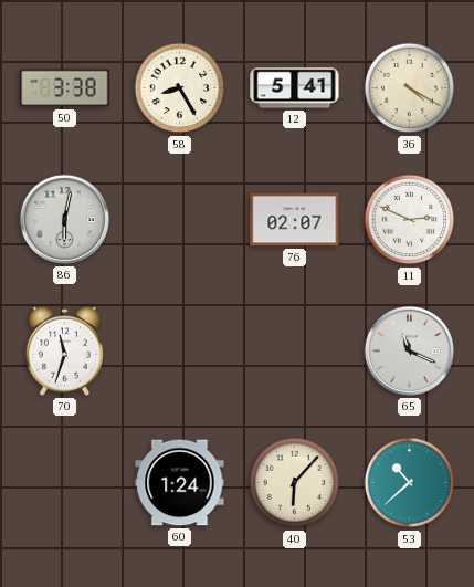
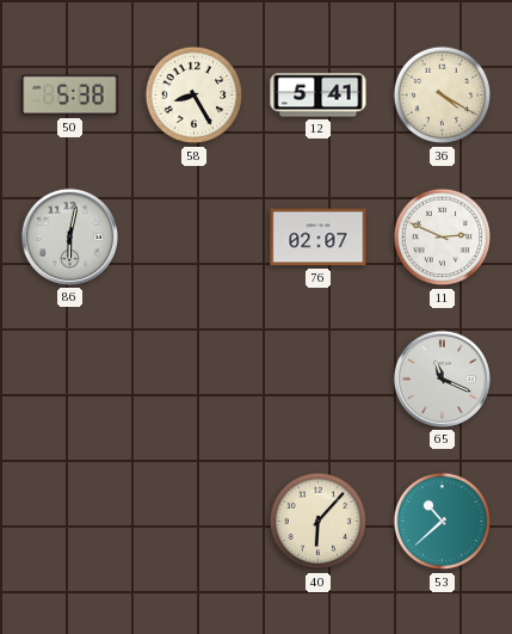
50: 3:38 -> 5:38 (70, 96)
70: 11:33 -> none (64, 350)
60: 1:24 -> none (180, 483)
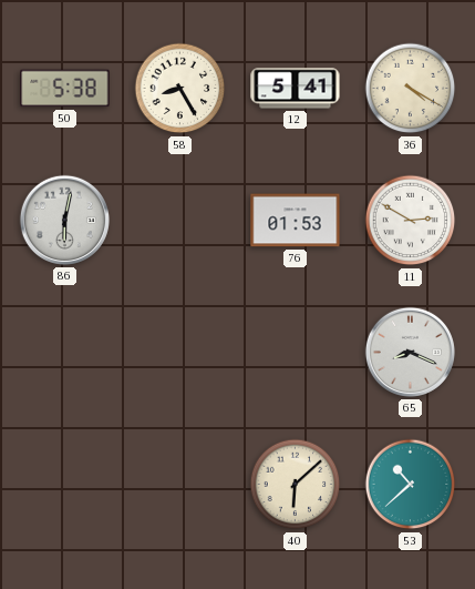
76: 02:07 -> 01:53 (296, 221)
11: 2:49 -> 2:50 (411, 221)
65: 11:19 -> 8:19 (410, 352)
40: 6:07 -> 6:08 (296, 485)
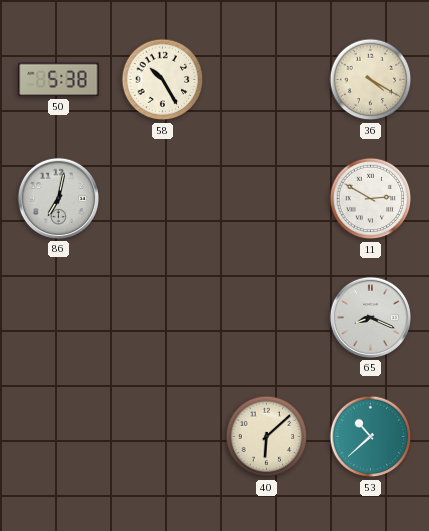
58: 8:25 -> 10:25 (163, 80)
12: 5:41 -> none (296, 89)
86: 6:02 -> 7:02 (58, 198)
76: 01:53 -> none (296, 221)
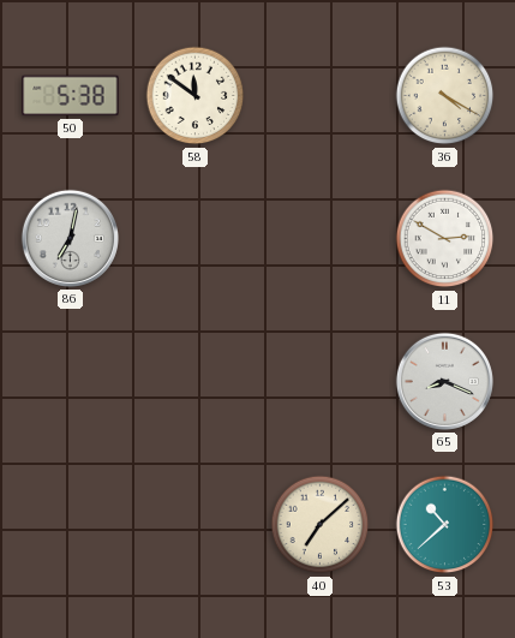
58: 10:25 -> 11:51 (196, 96)
40: 6:08 -> 7:08 (321, 525)
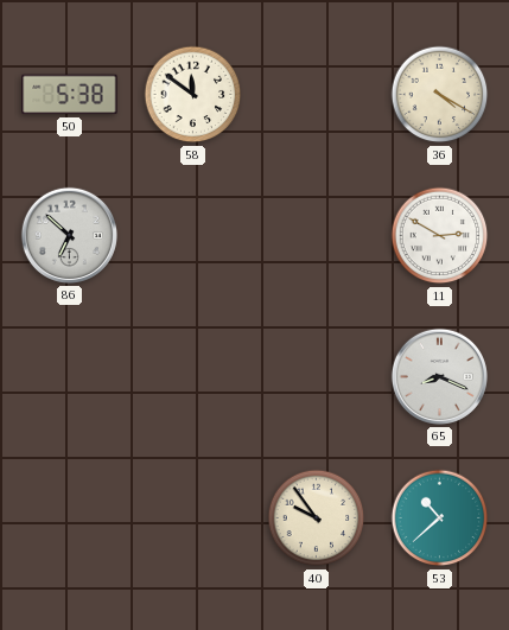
86: 7:02 -> 6:52 (69, 235)
40: 7:08 -> 9:54 (317, 518)
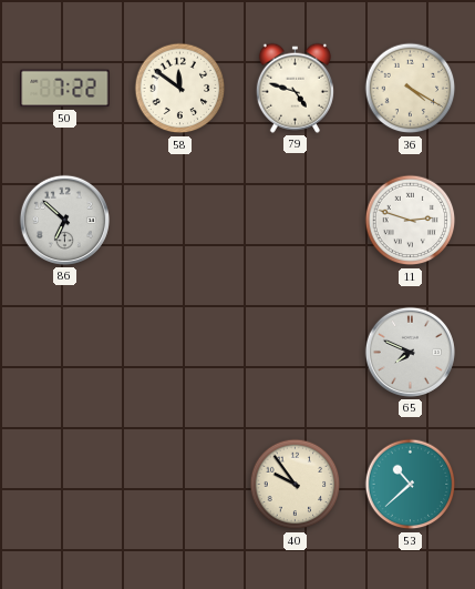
50: 5:38 -> 7:22 (65, 89)
79: none -> 4:48 (295, 88)
11: 2:50 -> 2:48 (411, 221)
65: 8:19 -> 7:49 (410, 352)
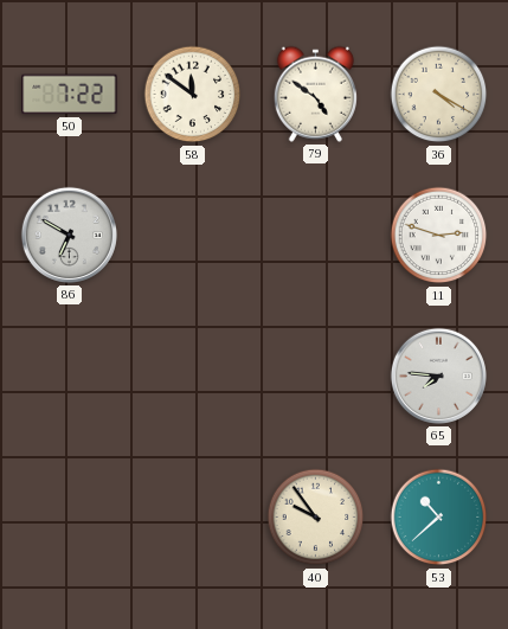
79: 4:48 -> 4:51 (315, 94)
86: 6:52 -> 6:50 (69, 235)
65: 7:49 -> 7:46 (438, 376)
